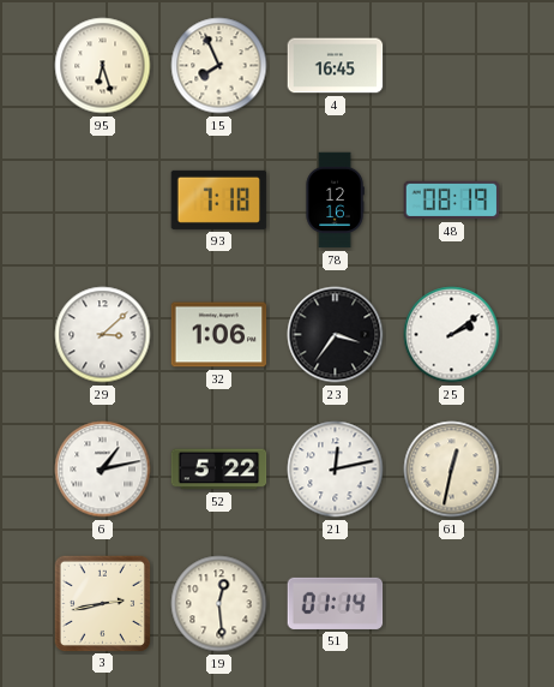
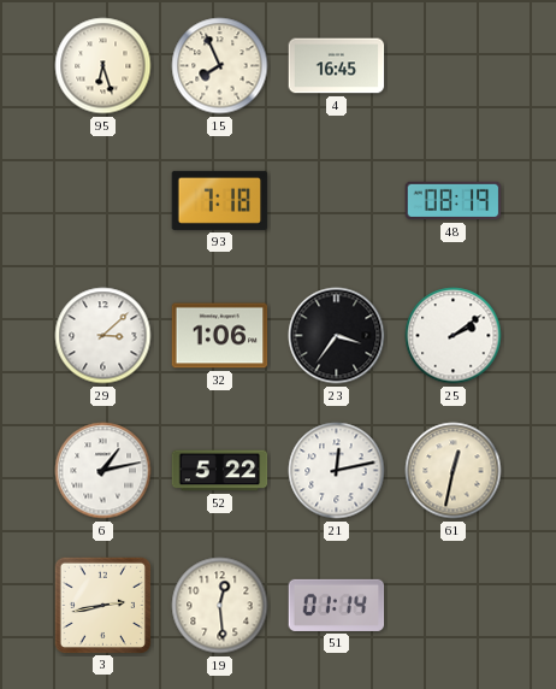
78: 12:16 -> none (335, 201)
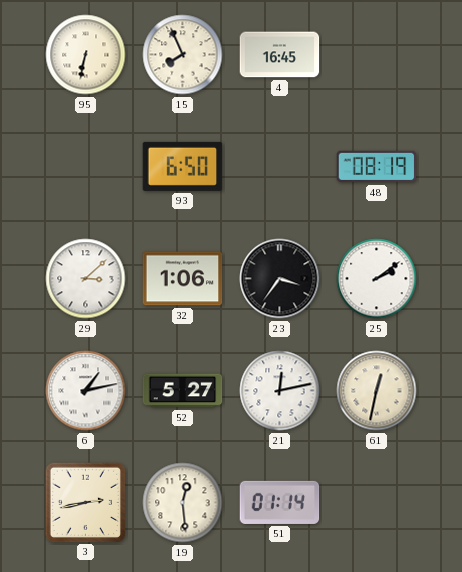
95: 6:27 -> 6:32 (86, 55)
93: 7:18 -> 6:50 (183, 166)
52: 5:22 -> 5:27 (183, 391)
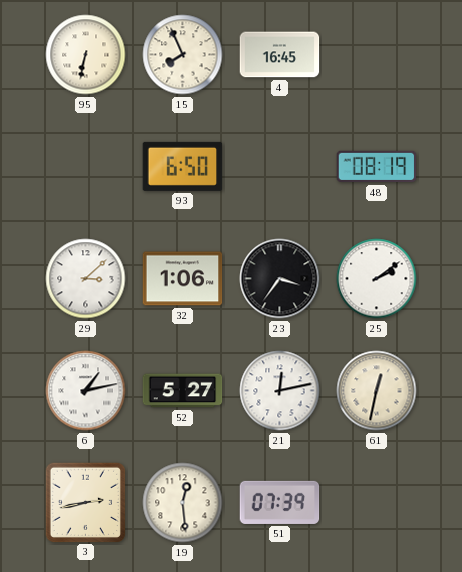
51: 01:14 -> 07:39 (280, 502)
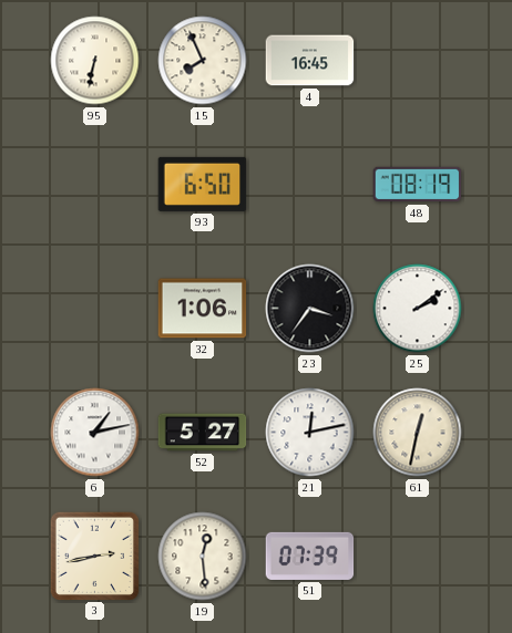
29: 3:08 -> none (86, 279)
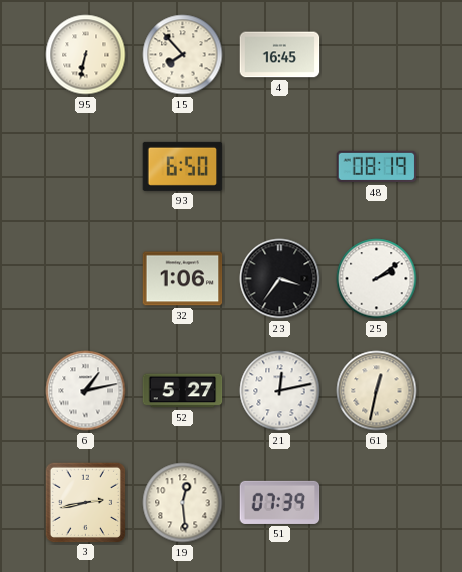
15: 7:56 -> 7:53 (183, 55)
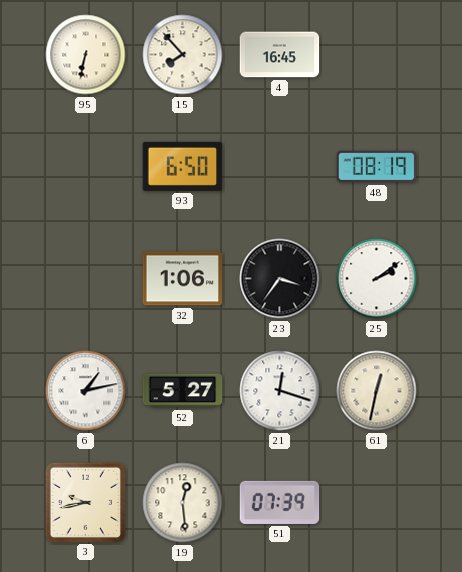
21: 12:13 -> 12:18 (280, 391)
3: 2:43 -> 9:43 (85, 502)
